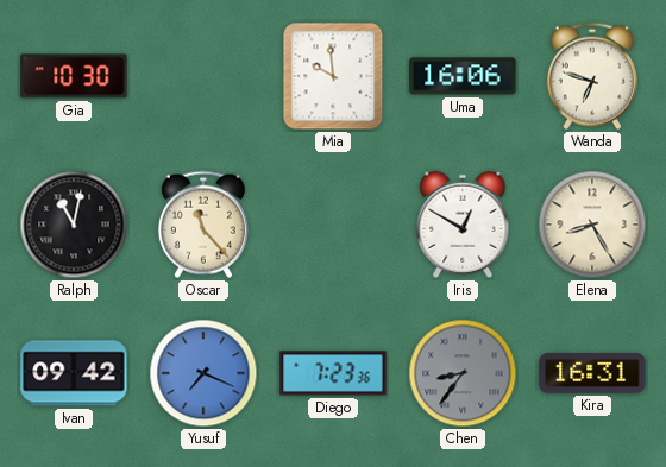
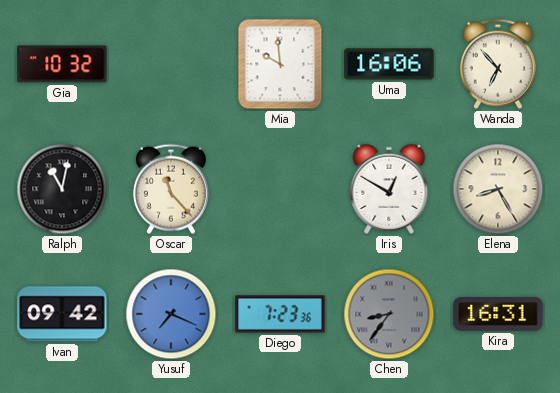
Gia: 10:30 -> 10:32 (62, 64)
Wanda: 6:48 -> 6:53 (498, 64)
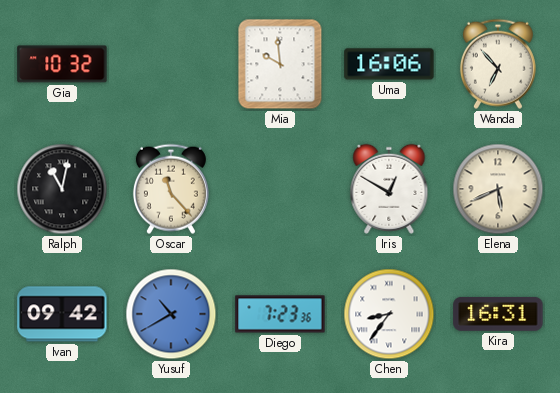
Elena: 8:25 -> 5:41 (498, 189)
Yusuf: 7:19 -> 10:40 (171, 314)
Chen dial: grey -> white (389, 314)
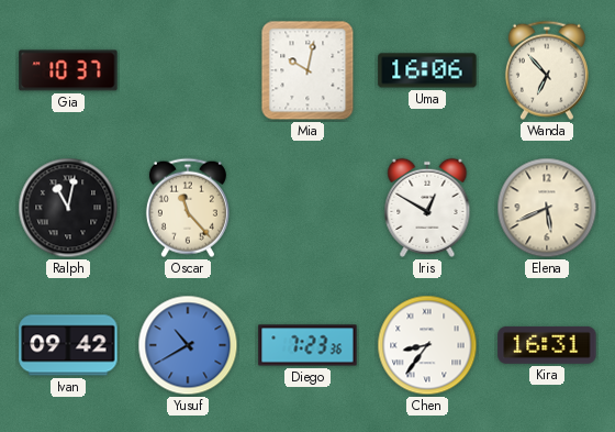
Gia: 10:32 -> 10:37 (68, 70)
Mia: 9:59 -> 10:02 (307, 70)
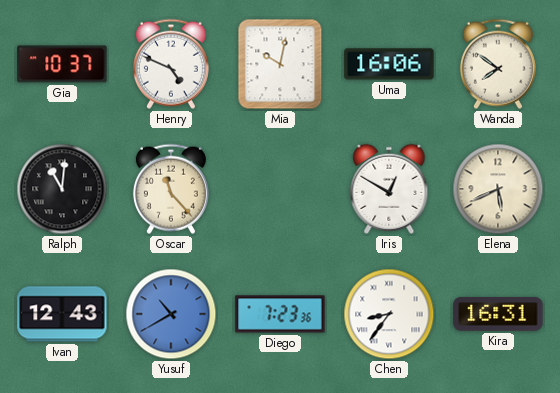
Henry: none -> 4:49 (171, 64)
Wanda: 6:53 -> 7:51 (498, 64)
Ralph: 11:02 -> 11:01 (62, 189)
Ivan: 09:42 -> 12:43 (62, 314)
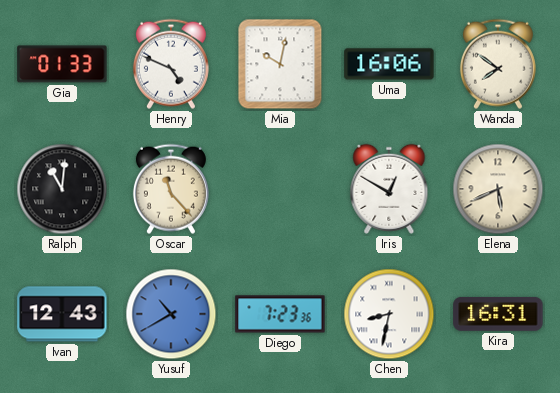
Gia: 10:37 -> 01:33 (62, 64)
Chen: 8:36 -> 8:32 (389, 314)
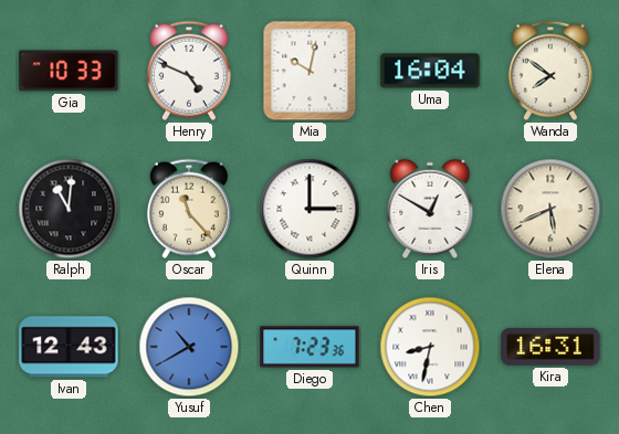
Gia: 01:33 -> 10:33 (69, 71)
Uma: 16:06 -> 16:04 (430, 71)
Quinn: none -> 3:00 (309, 209)
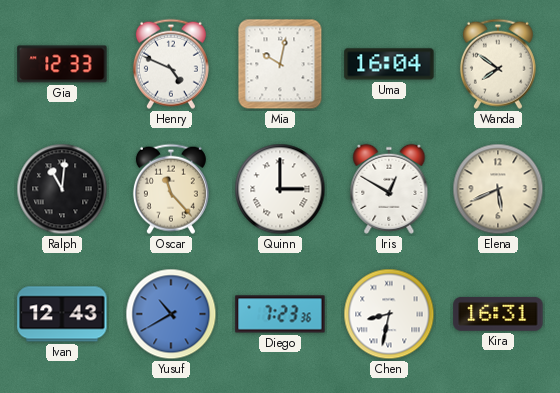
Gia: 10:33 -> 12:33 (62, 64)
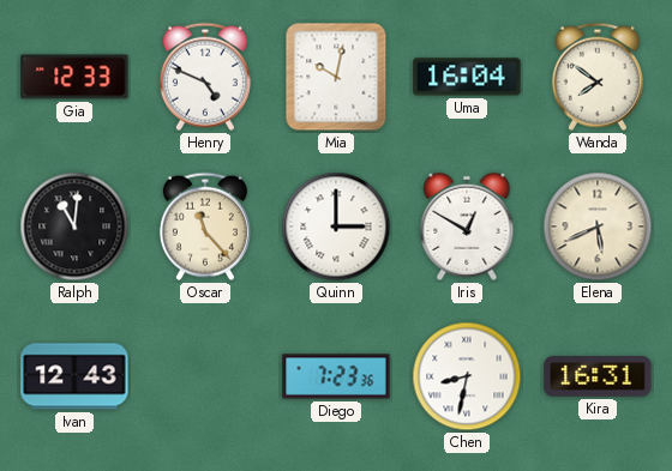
Yusuf: 10:40 -> none (171, 314)
